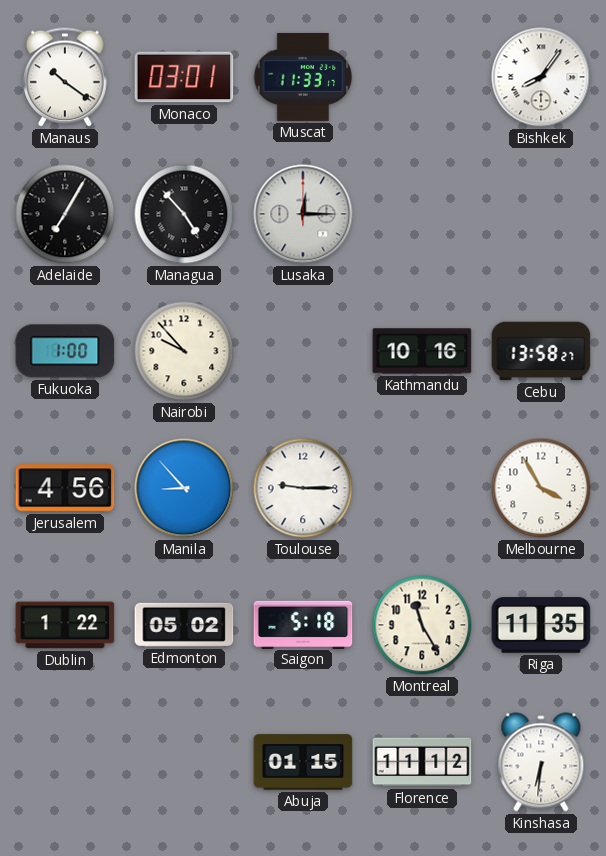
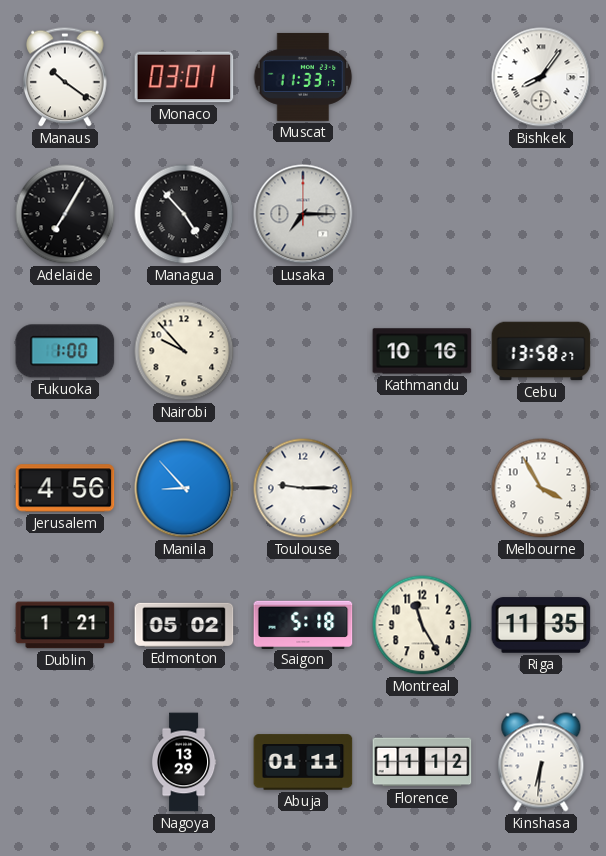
Lusaka: 12:15 -> 7:15 (303, 214)
Dublin: 1:22 -> 1:21 (65, 625)
Nagoya: none -> 13:29 (184, 762)
Abuja: 01:15 -> 01:11 (303, 762)
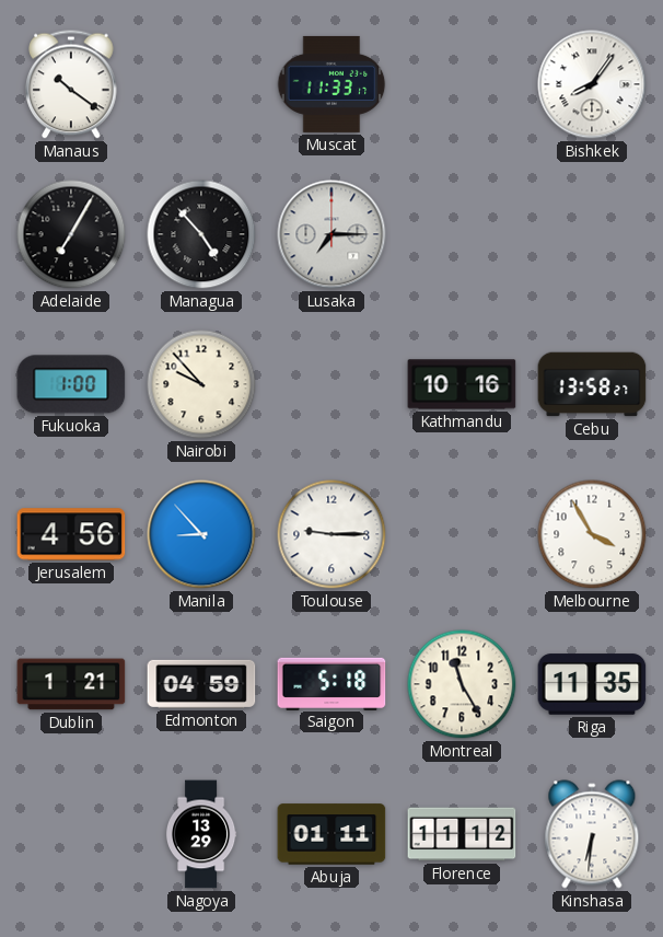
Monaco: 03:01 -> none (184, 77)
Edmonton: 05:02 -> 04:59 (201, 684)
